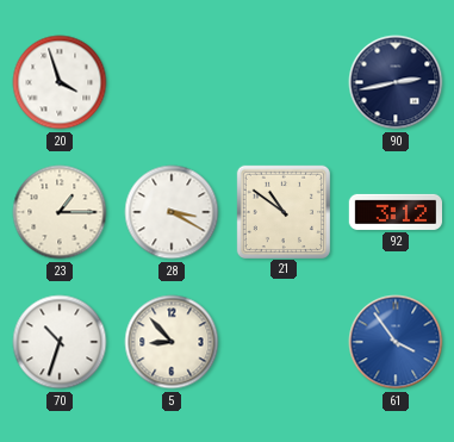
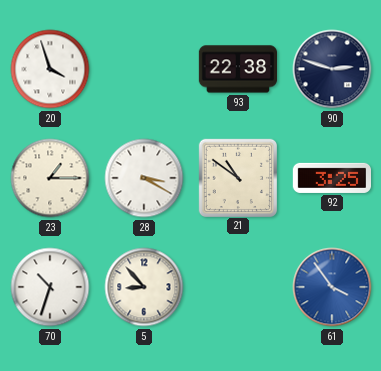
93: none -> 22:38 (238, 69)
90: 2:43 -> 2:48 (332, 69)
92: 3:12 -> 3:25 (331, 178)
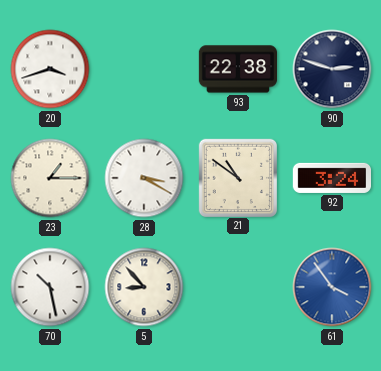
20: 3:57 -> 3:42 (50, 69)
92: 3:25 -> 3:24 (331, 178)
70: 10:33 -> 10:28 (50, 287)
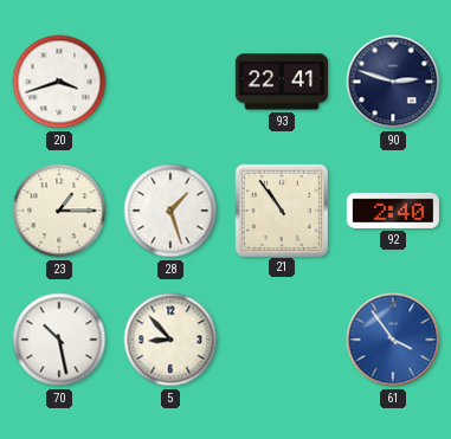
93: 22:38 -> 22:41 (282, 82)
28: 3:20 -> 1:27 (170, 211)
21: 10:51 -> 10:54 (281, 209)
92: 3:24 -> 2:40 (392, 211)
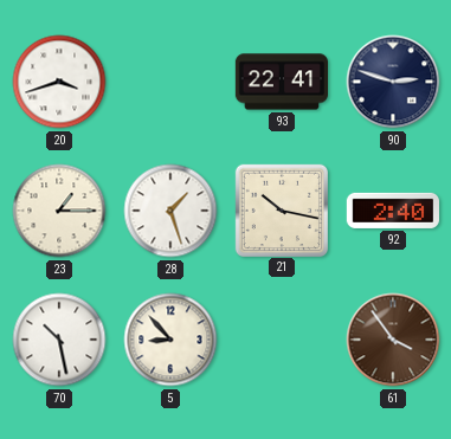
21: 10:54 -> 10:17 (281, 209)
61 dial: blue -> brown (393, 340)
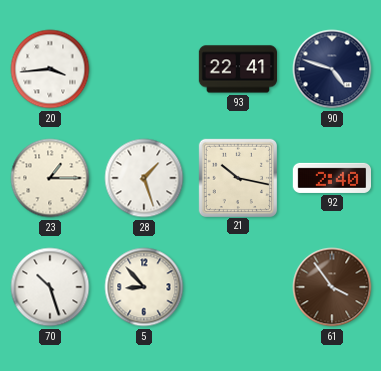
20: 3:42 -> 3:44 (50, 69)
90: 2:48 -> 4:48 (332, 69)
70: 10:28 -> 10:27 (50, 287)
